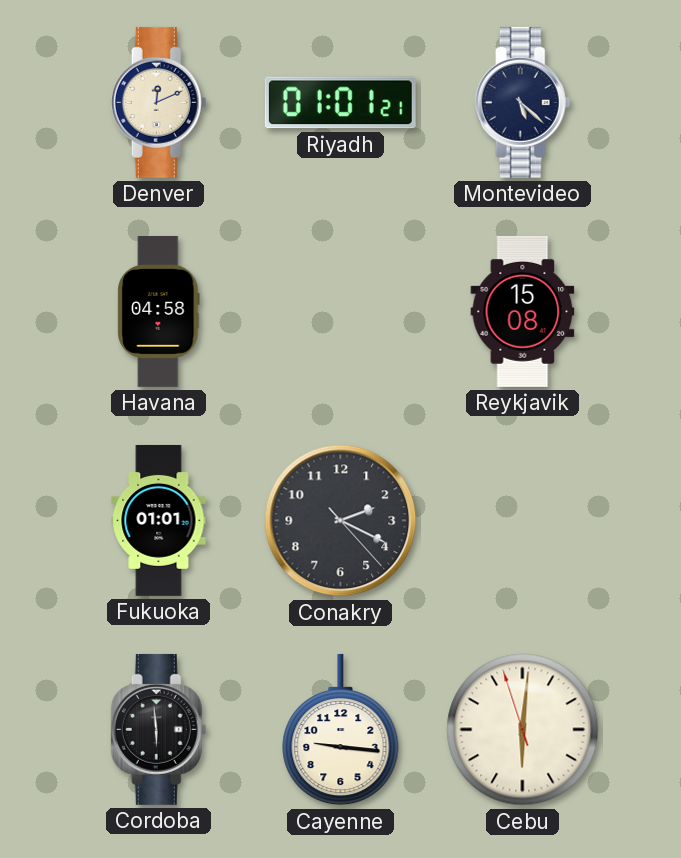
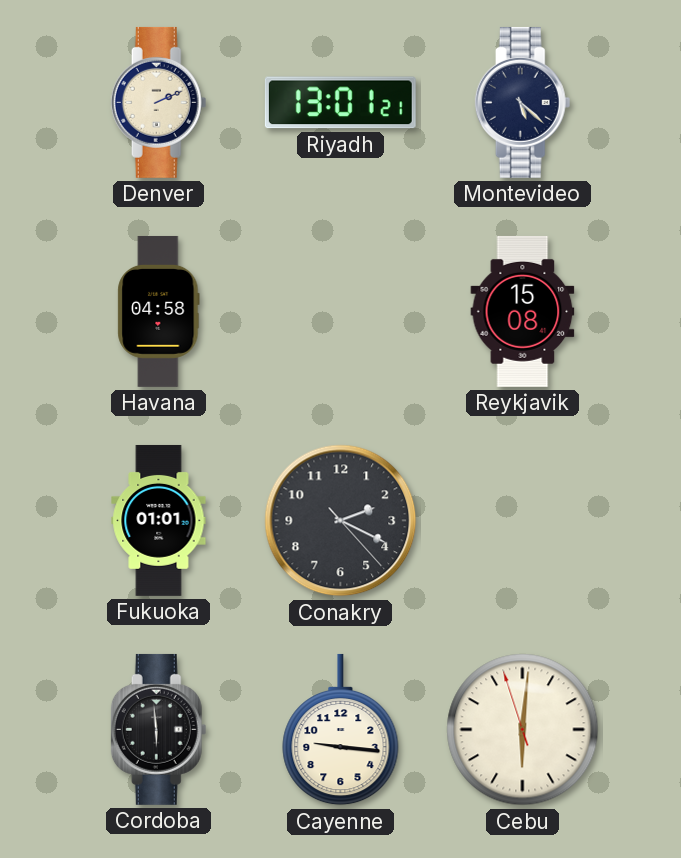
Denver: 12:11 -> 2:11 (159, 102)
Riyadh: 01:01 -> 13:01 (340, 103)
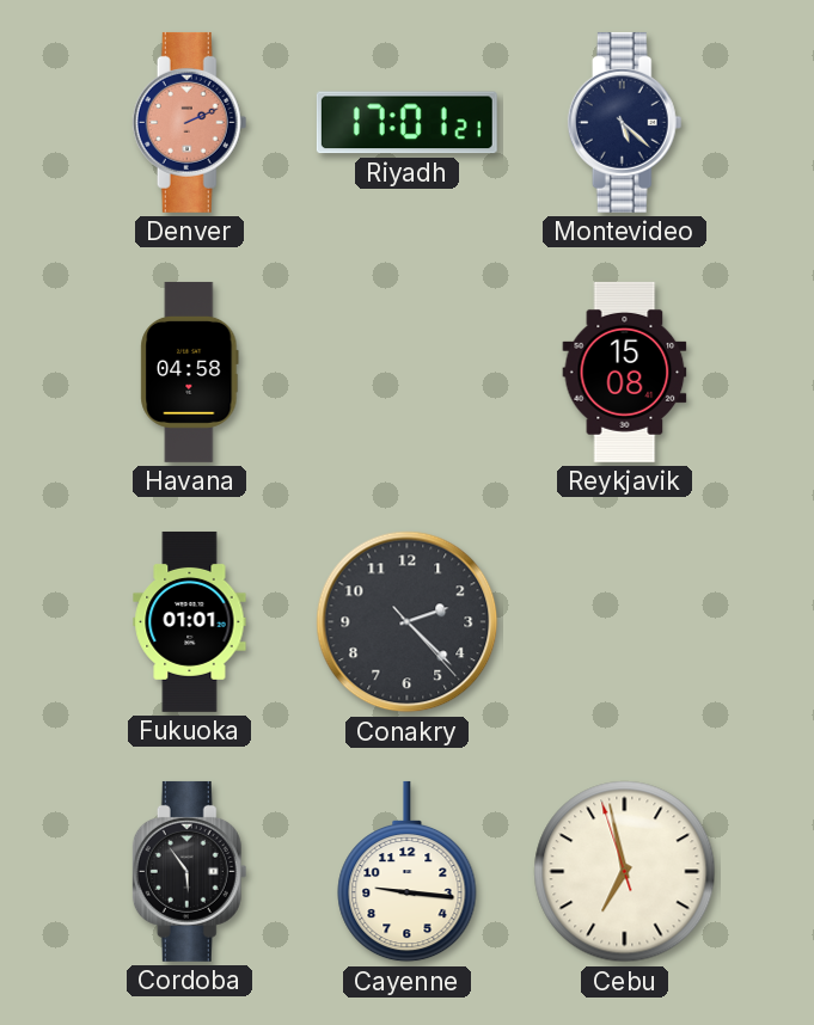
Denver dial: cream -> salmon (190, 122)
Riyadh: 13:01 -> 17:01 (406, 123)
Conakry: 2:19 -> 2:22 (408, 622)
Cordoba: 5:59 -> 5:54 (190, 871)
Cebu: 6:00 -> 6:57 (625, 872)
